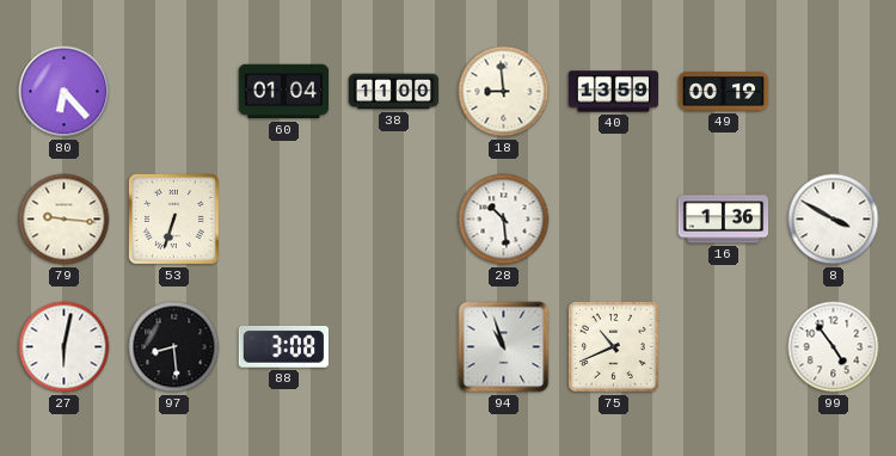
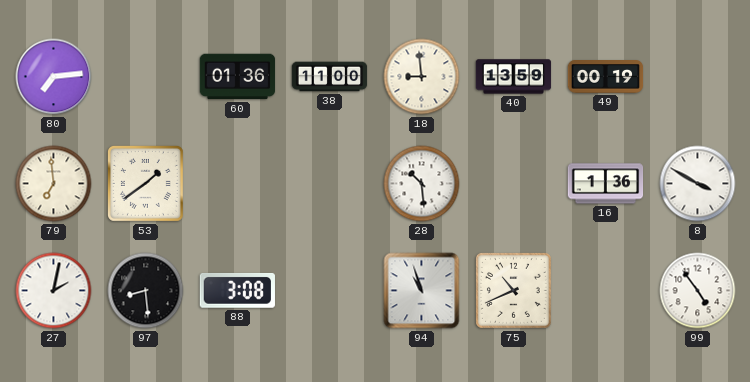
80: 6:23 -> 7:14 (54, 77)
60: 01:04 -> 01:36 (238, 77)
79: 9:16 -> 6:59 (54, 184)
53: 6:33 -> 1:39 (145, 183)
27: 6:02 -> 2:02 (54, 291)
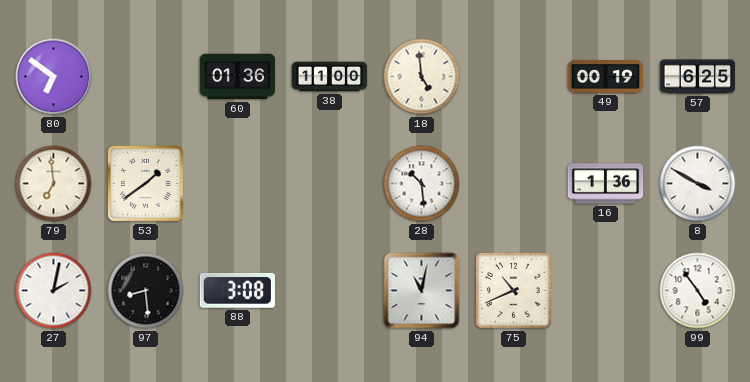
80: 7:14 -> 6:51 (54, 77)
18: 8:59 -> 4:59 (422, 77)
40: 13:59 -> none (514, 77)
57: none -> 6:25 (698, 77)
94: 10:57 -> 11:02 (422, 291)
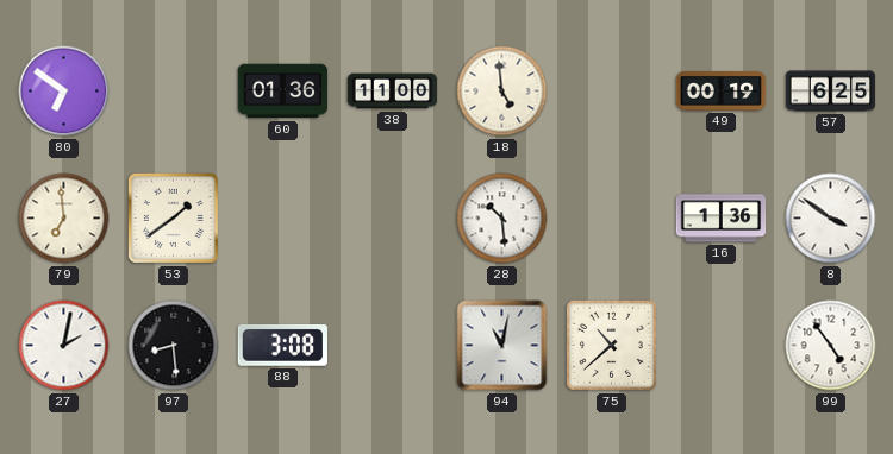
8: 3:50 -> 3:51 (831, 219)
75: 10:41 -> 10:38 (611, 345)
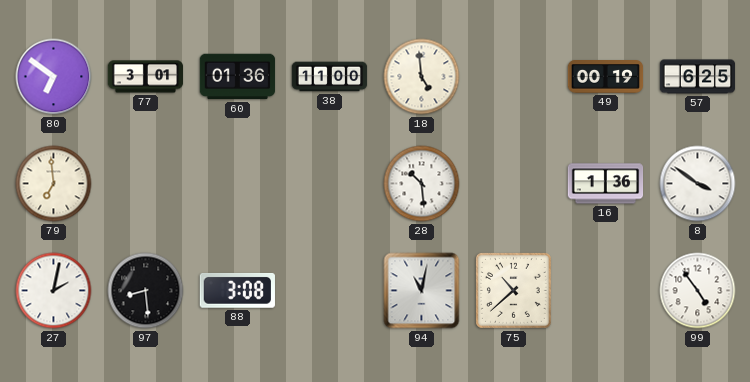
77: none -> 3:01 (146, 77)
53: 1:39 -> none (173, 217)
